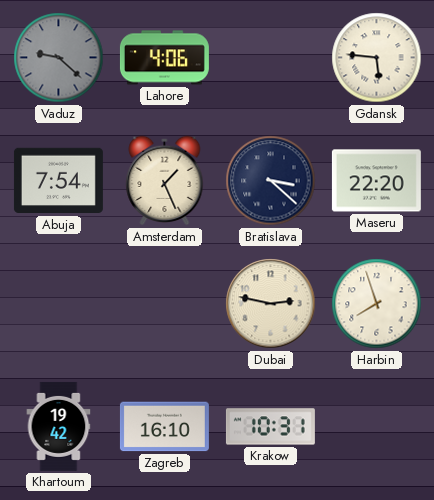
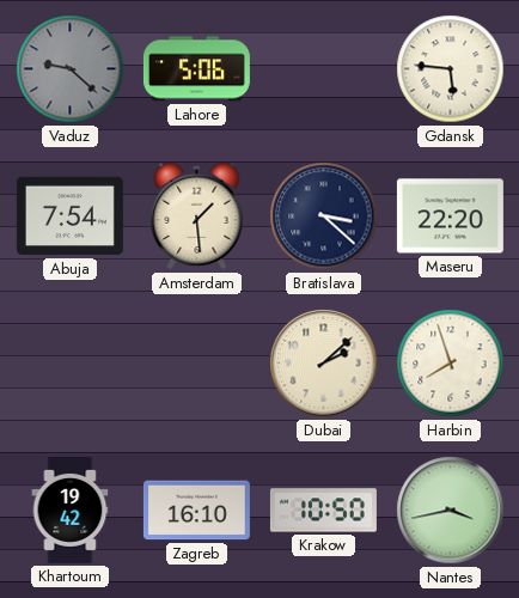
Lahore: 4:06 -> 5:06 (196, 69)
Amsterdam: 1:26 -> 1:29 (197, 216)
Dubai: 2:47 -> 2:08 (324, 364)
Krakow: 10:31 -> 10:50 (323, 511)
Nantes: none -> 3:43 (451, 511)
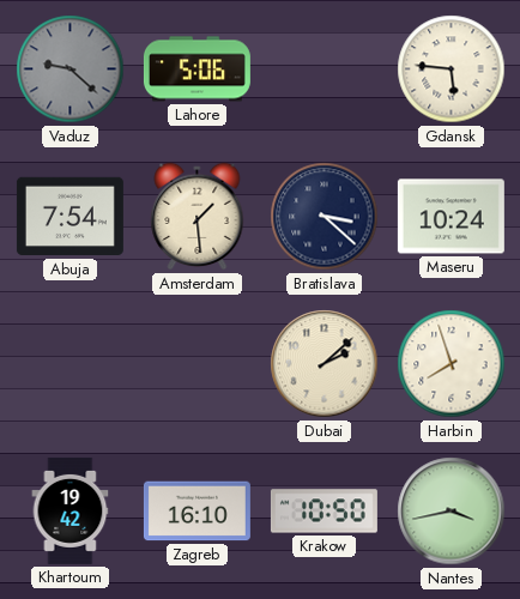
Maseru: 22:20 -> 10:24 (451, 217)
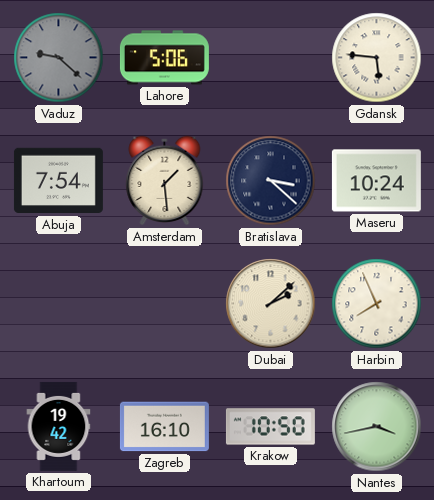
Harbin: 7:57 -> 7:56 (377, 304)
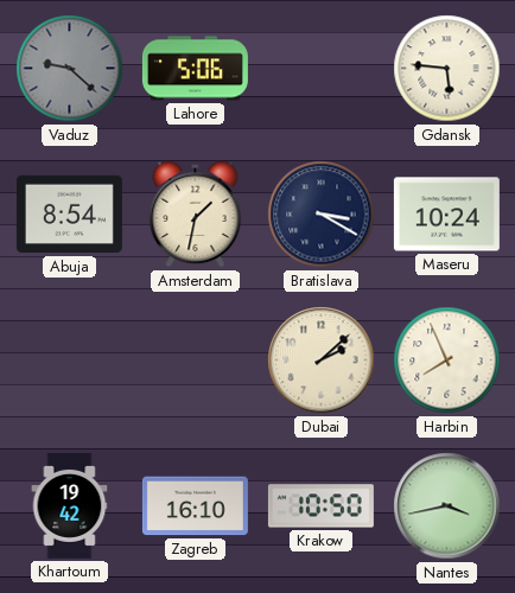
Abuja: 7:54 -> 8:54 (69, 215)
Amsterdam: 1:29 -> 1:32 (196, 215)
Bratislava: 3:22 -> 3:20 (322, 215)
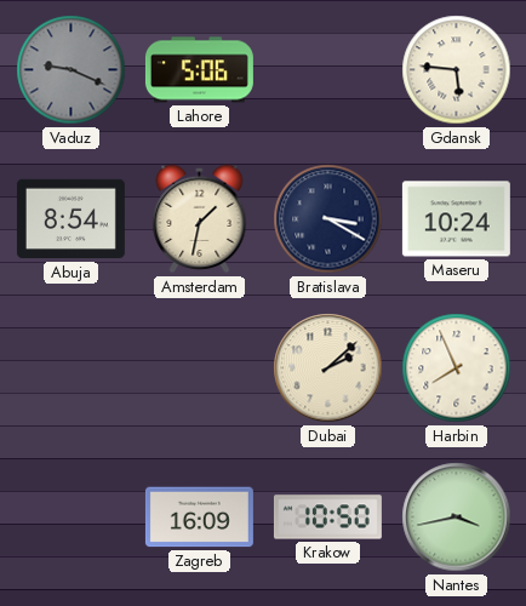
Vaduz: 9:22 -> 9:19 (72, 70)
Khartoum: 19:42 -> none (70, 505)
Zagreb: 16:10 -> 16:09 (199, 518)
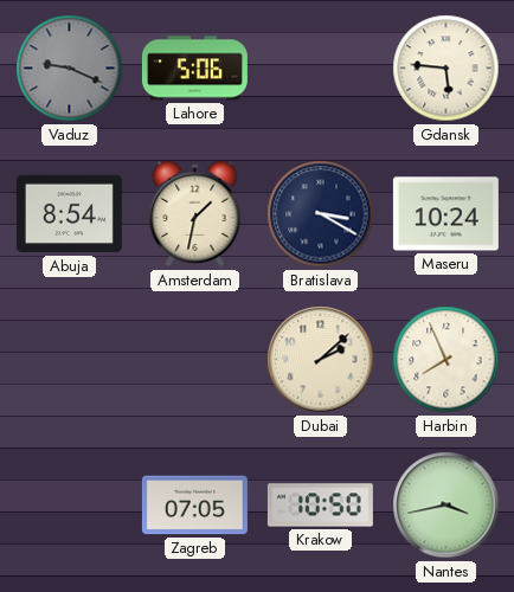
Zagreb: 16:09 -> 07:05 (194, 506)
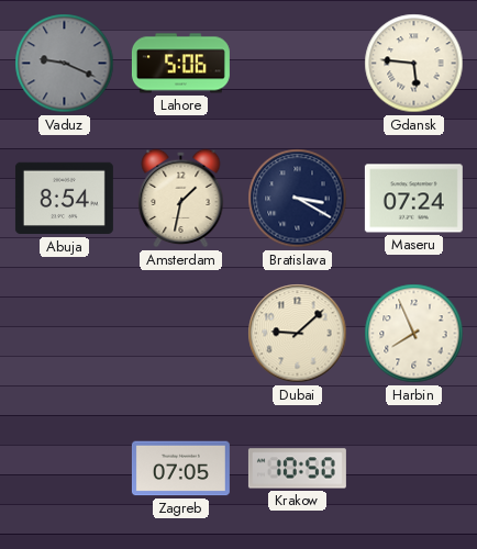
Maseru: 10:24 -> 07:24 (413, 199)
Dubai: 2:08 -> 9:08 (298, 334)
Nantes: 3:43 -> none (446, 506)
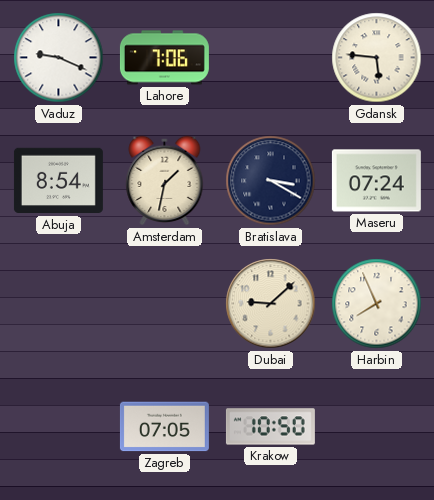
Vaduz dial: grey -> white (59, 58)
Lahore: 5:06 -> 7:06 (164, 58)
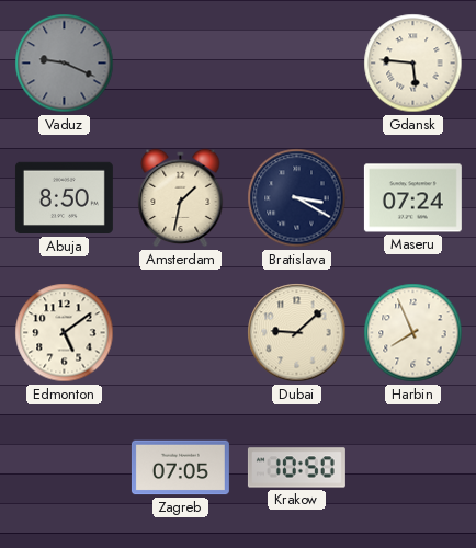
Vaduz dial: white -> grey (65, 64)
Lahore: 7:06 -> none (164, 58)
Abuja: 8:54 -> 8:50 (64, 198)
Edmonton: none -> 5:09 (65, 333)
